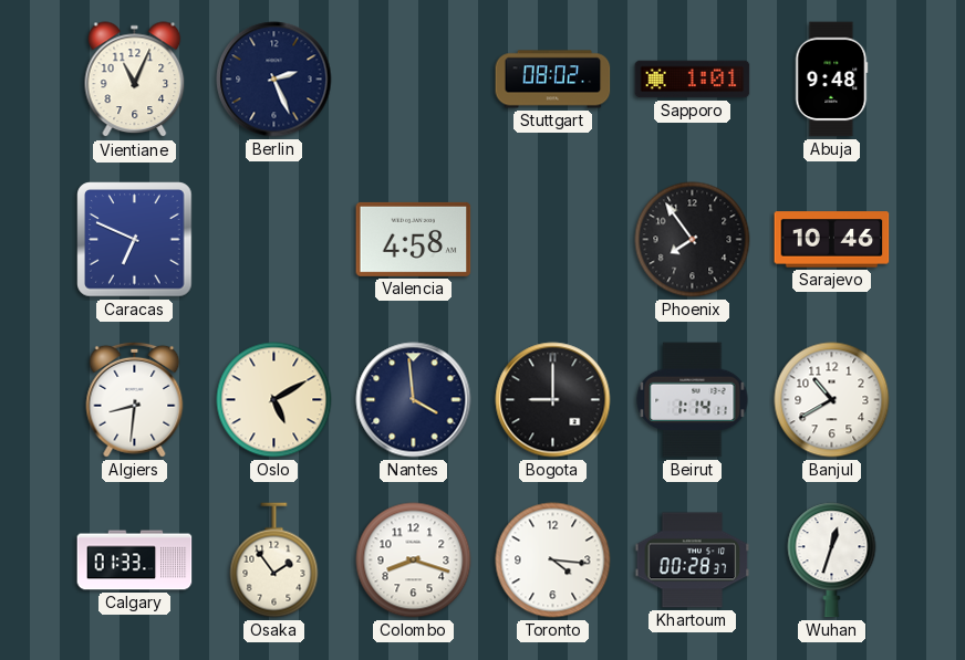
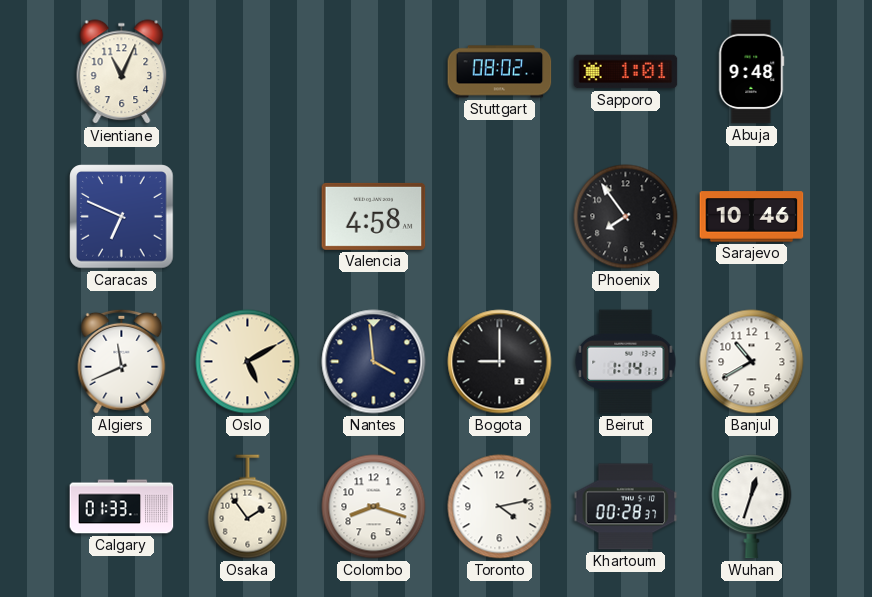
Berlin: 2:26 -> none (274, 80)
Algiers: 8:31 -> 11:41 (122, 361)
Toronto: 4:16 -> 4:13 (500, 507)
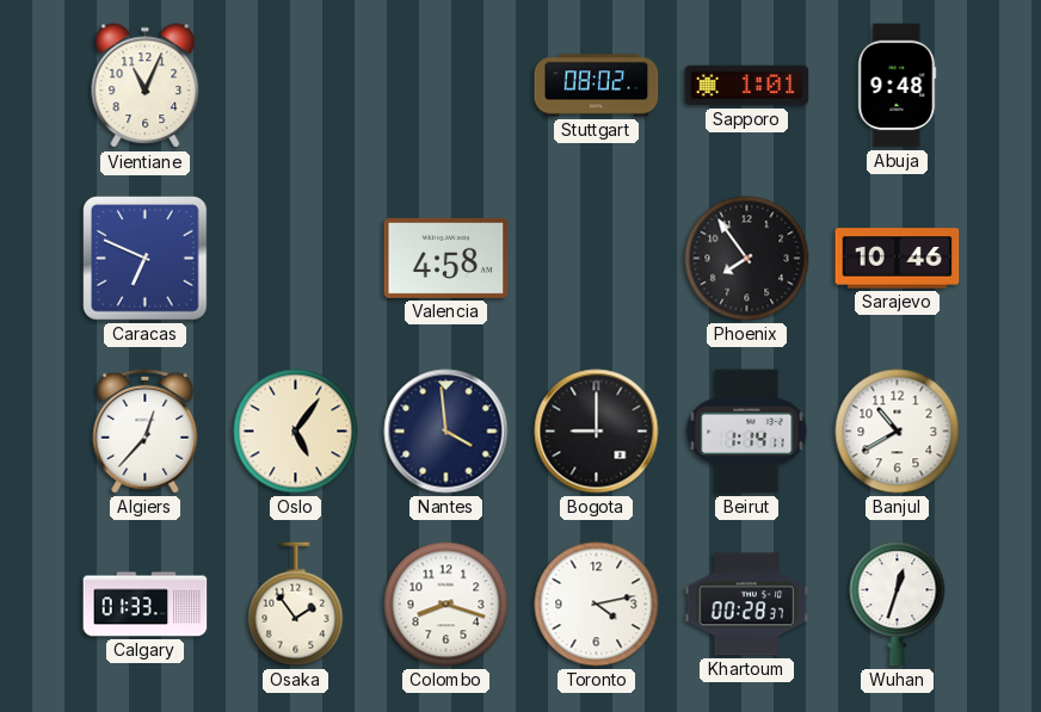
Algiers: 11:41 -> 12:37 (146, 431)
Oslo: 5:10 -> 5:06 (296, 432)
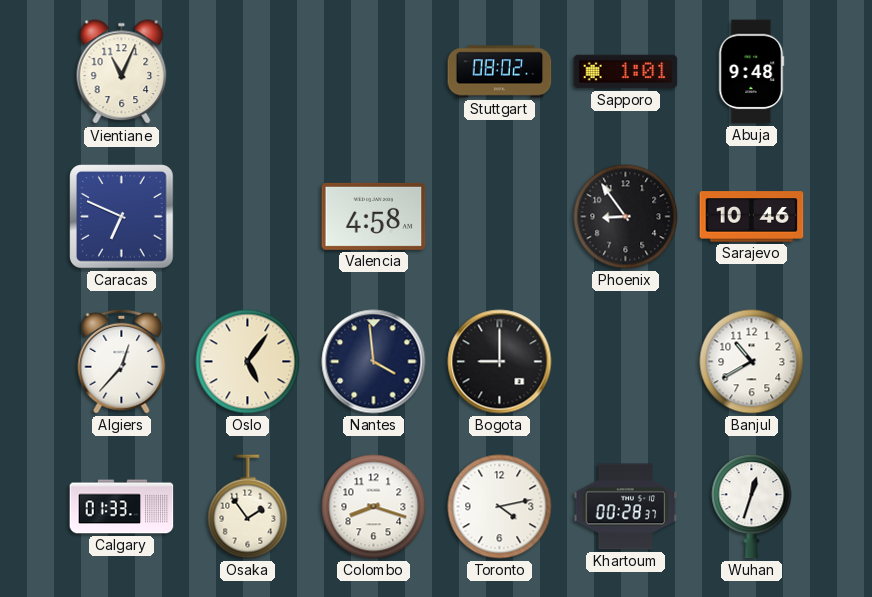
Phoenix: 7:54 -> 8:54 (626, 217)
Beirut: 1:14 -> none (747, 432)
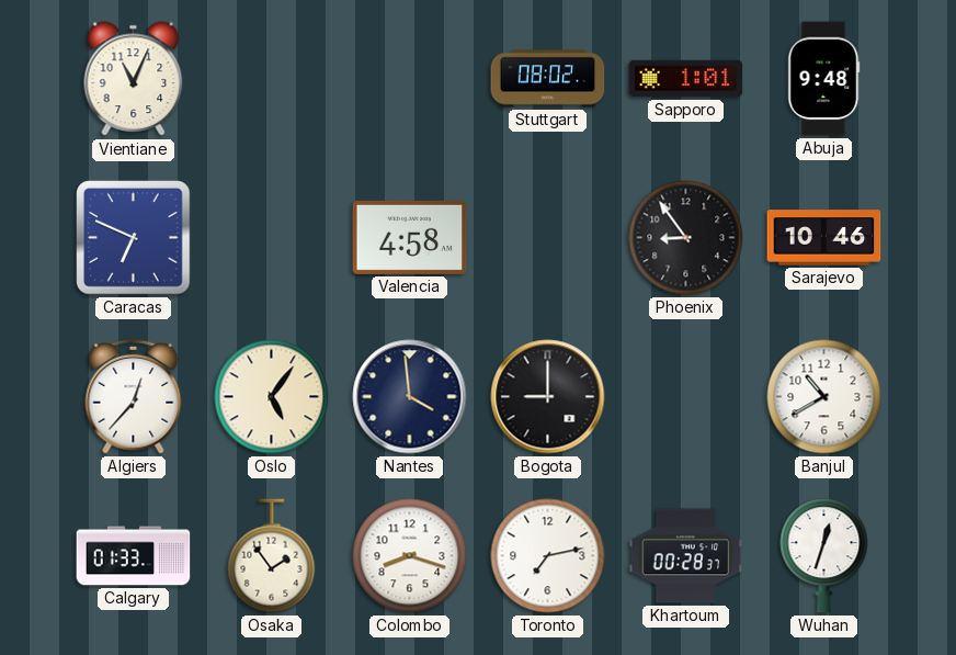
Toronto: 4:13 -> 7:13 (548, 556)
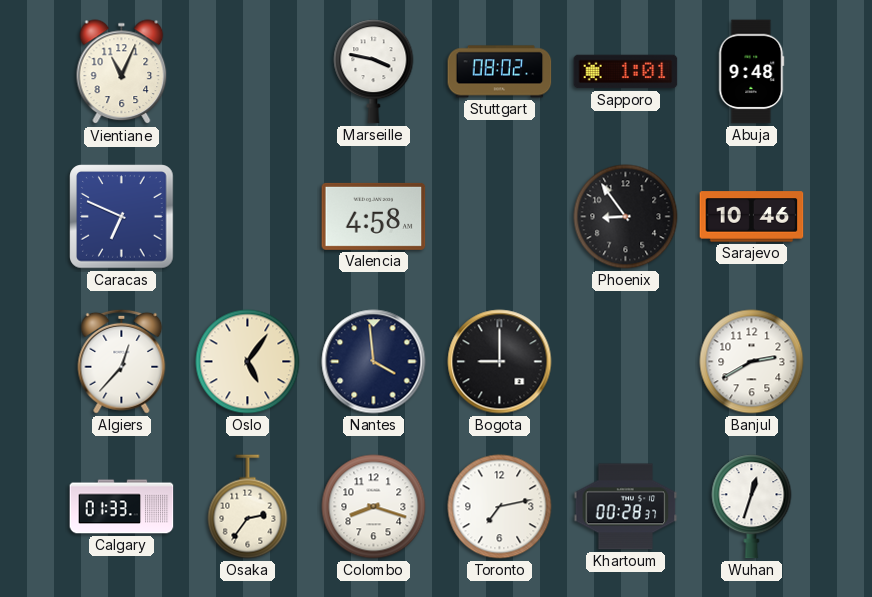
Marseille: none -> 3:47 (374, 72)
Banjul: 10:40 -> 2:40 (752, 362)
Osaka: 1:54 -> 2:36 (248, 507)
